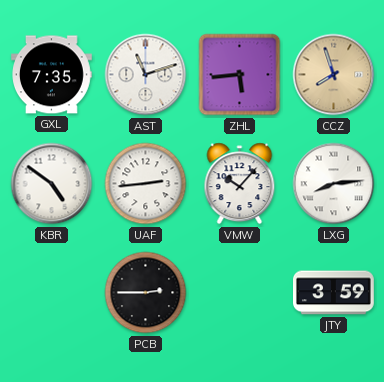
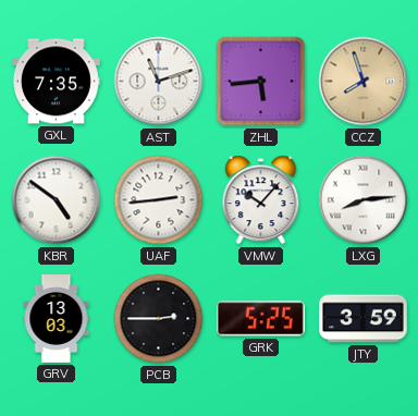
GRV: none -> 13:03 (57, 319)
GRK: none -> 5:25 (260, 319)
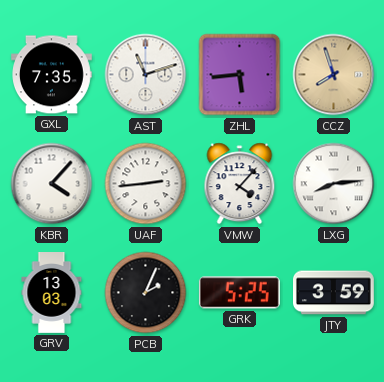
KBR: 4:51 -> 4:07 (52, 184)
VMW: 10:07 -> 4:07 (240, 184)
PCB: 2:45 -> 2:04 (146, 293)
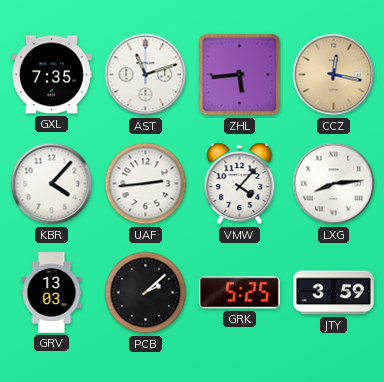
CCZ: 7:57 -> 12:17 (334, 75)
PCB: 2:04 -> 2:08 (146, 293)
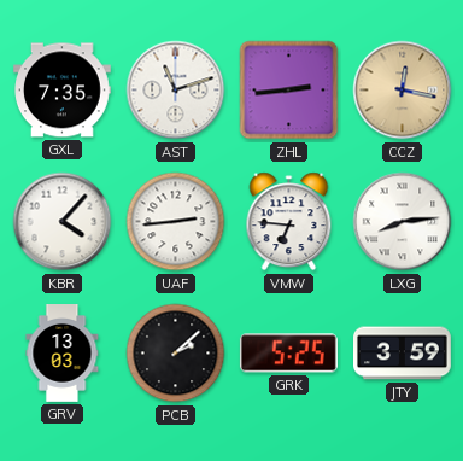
ZHL: 5:44 -> 2:44 (289, 91)
VMW: 4:07 -> 6:46 (289, 222)
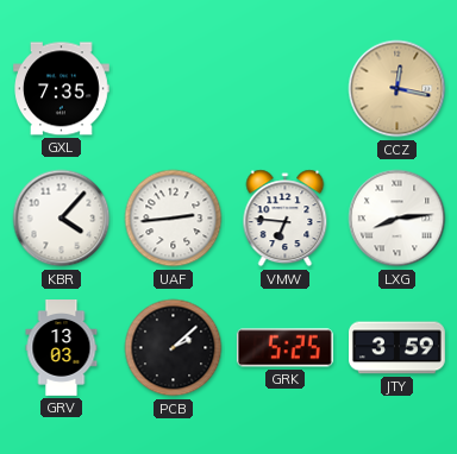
AST: 11:12 -> none (176, 91)
ZHL: 2:44 -> none (289, 91)
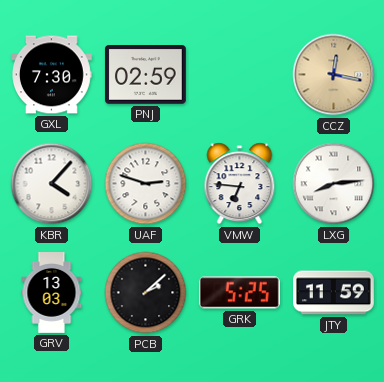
GXL: 7:35 -> 7:30 (52, 75)
PNJ: none -> 02:59 (145, 75)
UAF: 2:44 -> 2:48 (146, 184)
JTY: 3:59 -> 11:59 (334, 293)
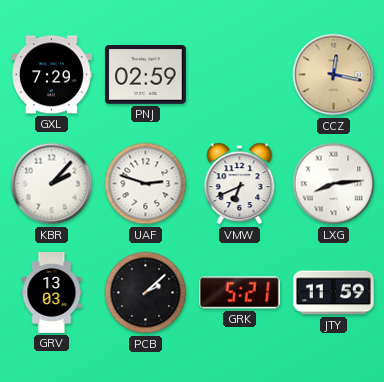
GXL: 7:30 -> 7:29 (52, 75)
KBR: 4:07 -> 2:07 (52, 184)
VMW: 6:46 -> 6:41 (240, 184)
GRK: 5:25 -> 5:21 (239, 293)
